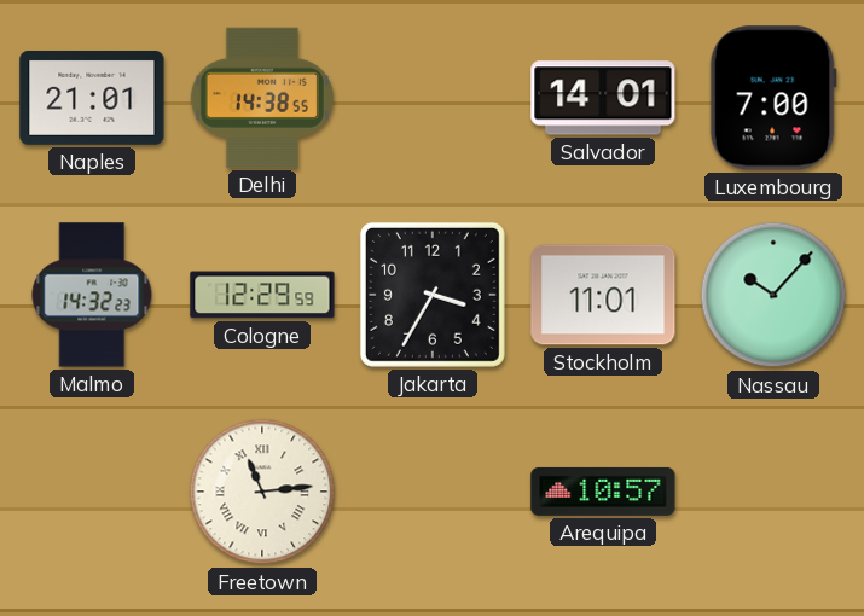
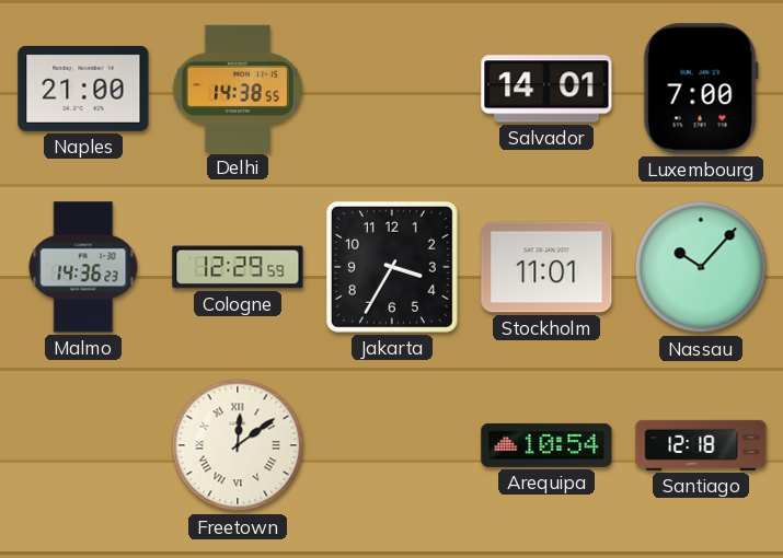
Naples: 21:01 -> 21:00 (83, 89)
Malmo: 14:32 -> 14:36 (83, 267)
Freetown: 11:14 -> 12:09 (238, 445)
Arequipa: 10:57 -> 10:54 (546, 445)
Santiago: none -> 12:18 (701, 445)
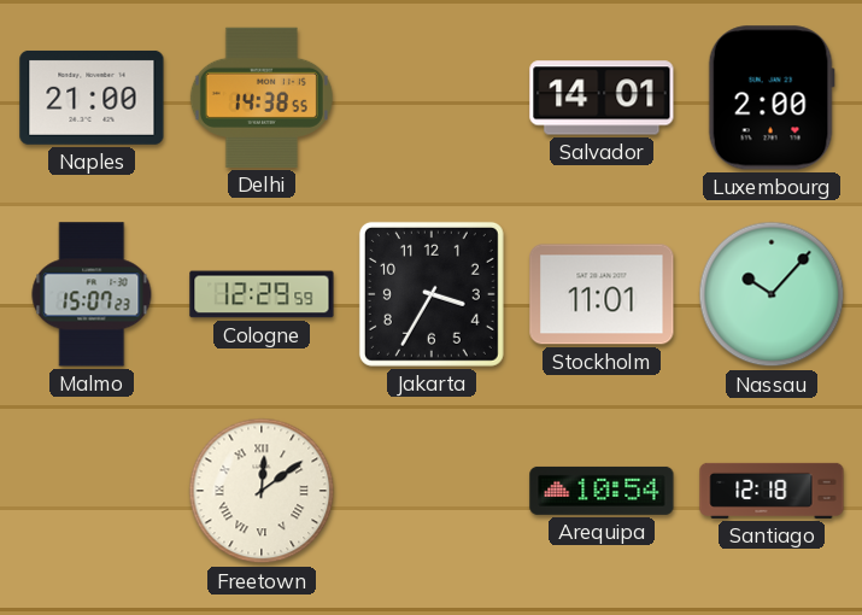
Luxembourg: 7:00 -> 2:00 (772, 98)
Malmo: 14:36 -> 15:07 (92, 294)
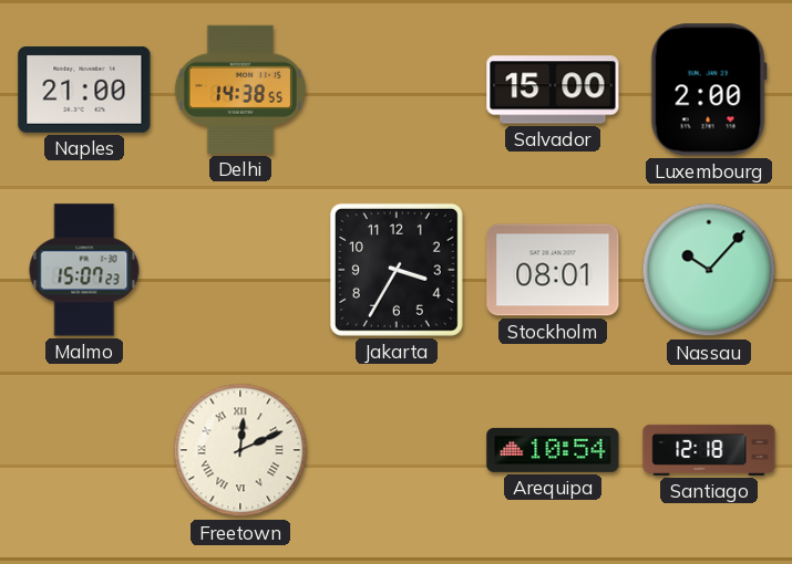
Salvador: 14:01 -> 15:00 (553, 90)
Cologne: 12:29 -> none (262, 294)
Stockholm: 11:01 -> 08:01 (553, 270)
Freetown: 12:09 -> 12:11 (240, 450)
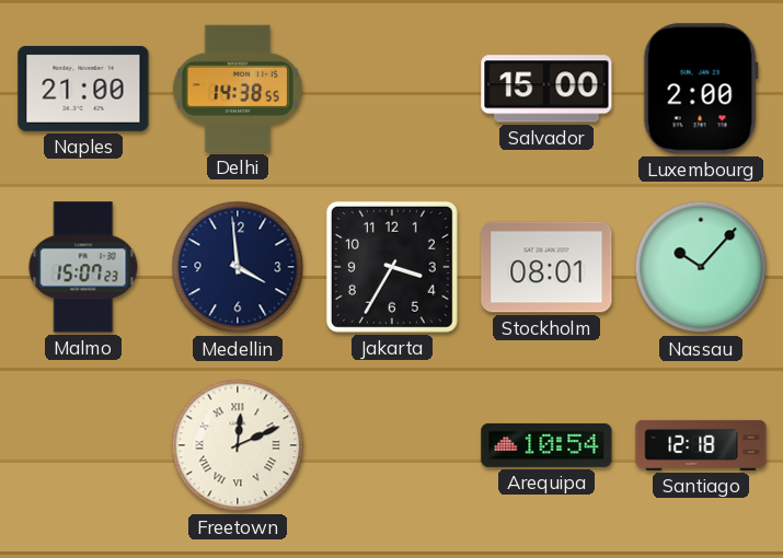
Medellin: none -> 3:59 (238, 267)
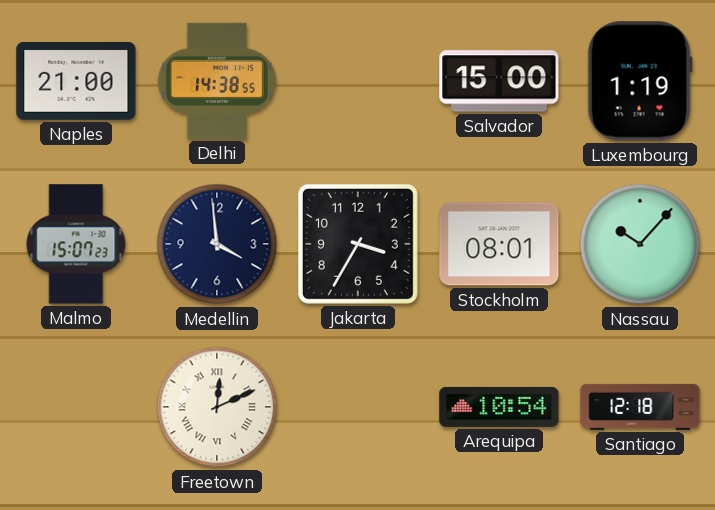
Luxembourg: 2:00 -> 1:19 (640, 81)
